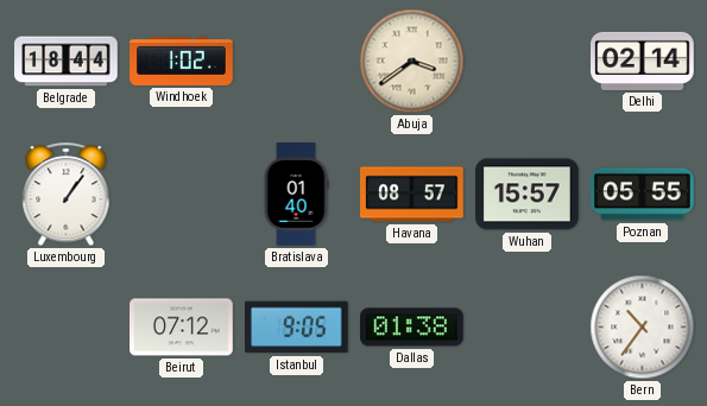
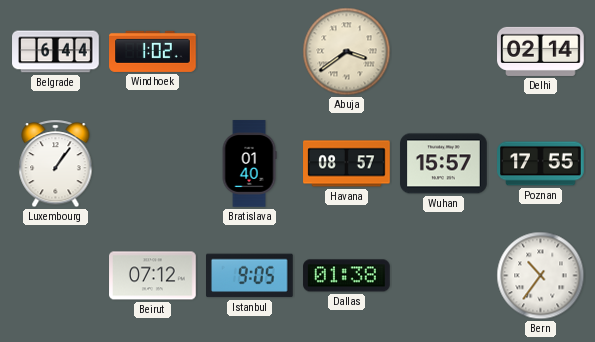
Belgrade: 18:44 -> 6:44 (56, 52)
Poznan: 05:55 -> 17:55 (541, 164)
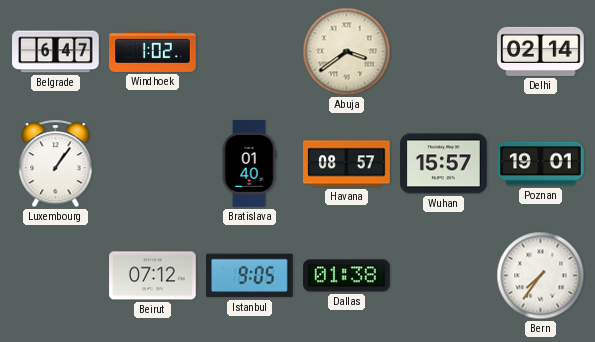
Belgrade: 6:44 -> 6:47 (56, 52)
Poznan: 17:55 -> 19:01 (541, 164)
Bern: 10:36 -> 7:36 (541, 276)
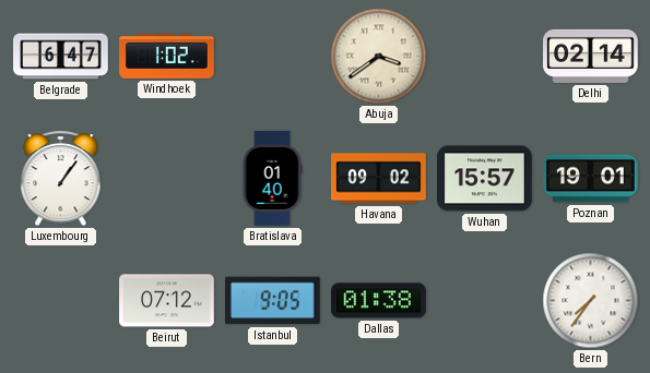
Havana: 08:57 -> 09:02 (379, 179)
